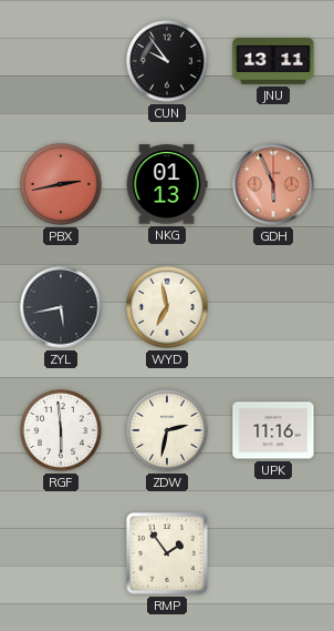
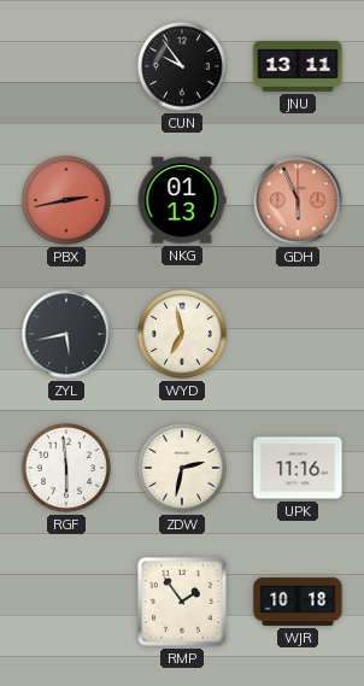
WJR: none -> 10:18 (298, 602)
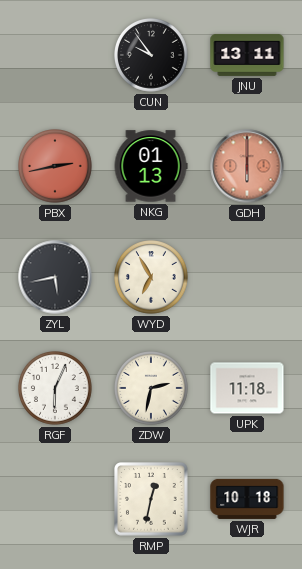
GDH: 5:56 -> 6:00 (247, 166)
WYD: 6:58 -> 6:55 (152, 278)
RGF: 5:59 -> 6:04 (56, 389)
UPK: 11:16 -> 11:18 (247, 388)
RMP: 1:54 -> 12:32 (151, 499)
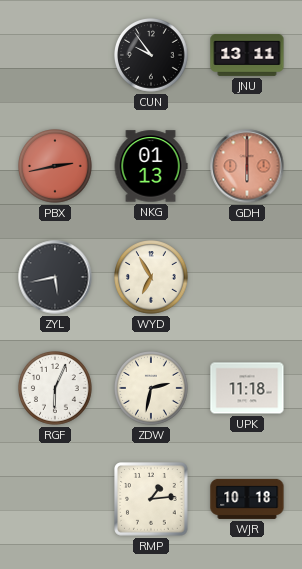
RMP: 12:32 -> 1:14 (151, 499)
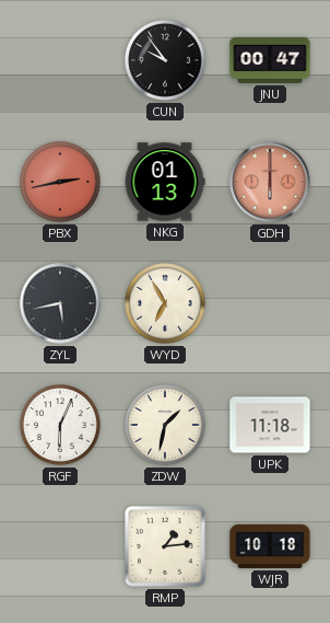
JNU: 13:11 -> 00:47 (270, 60)
ZDW: 2:32 -> 1:32 (166, 426)
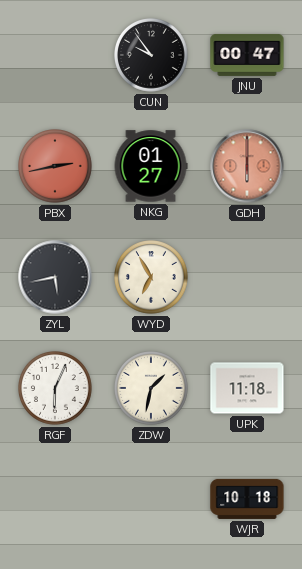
NKG: 01:13 -> 01:27 (151, 166)
RMP: 1:14 -> none (165, 546)
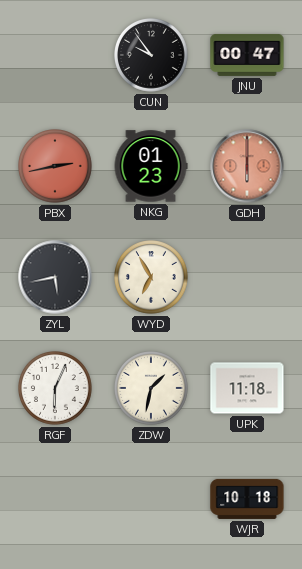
NKG: 01:27 -> 01:23 (151, 166)
